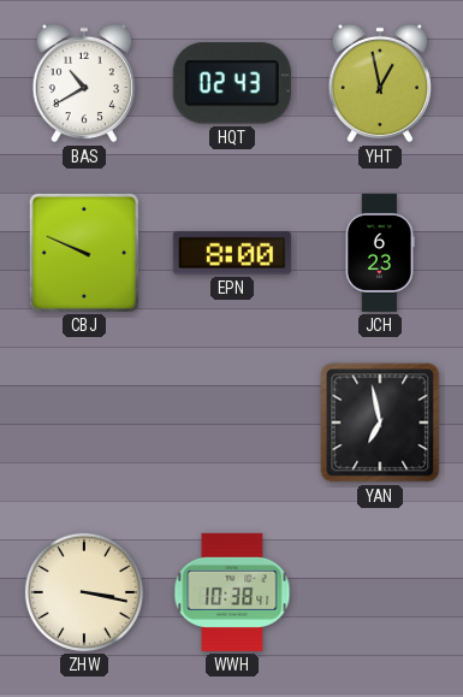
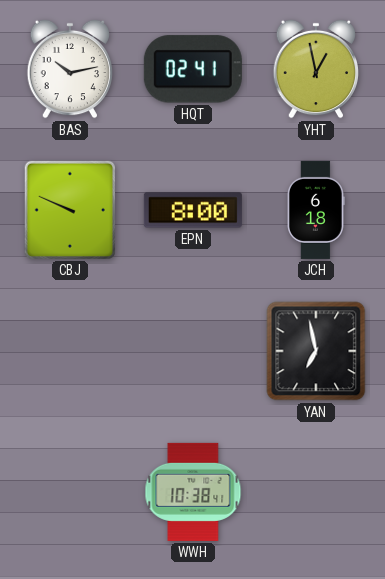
BAS: 10:40 -> 10:13 (69, 69)
HQT: 02:43 -> 02:41 (193, 69)
JCH: 6:23 -> 6:18 (316, 210)
ZHW: 3:17 -> none (84, 592)
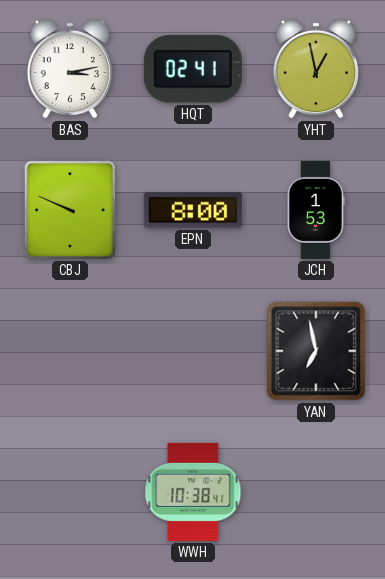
BAS: 10:13 -> 3:13 (69, 69)
JCH: 6:18 -> 1:53 (316, 210)
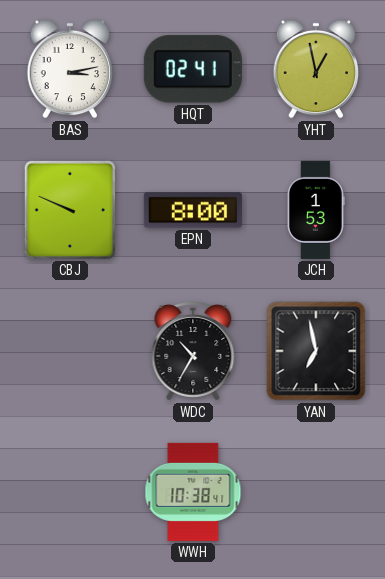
WDC: none -> 10:35 (193, 352)
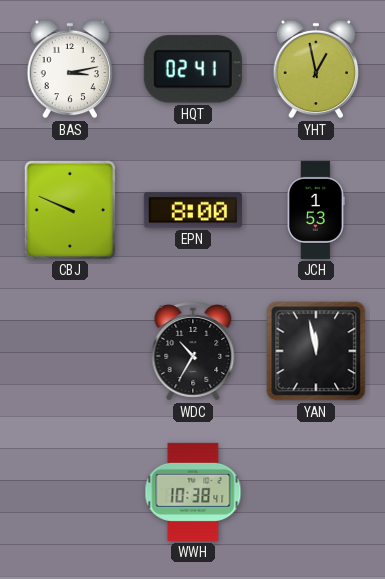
YAN: 6:58 -> 11:58 (316, 351)
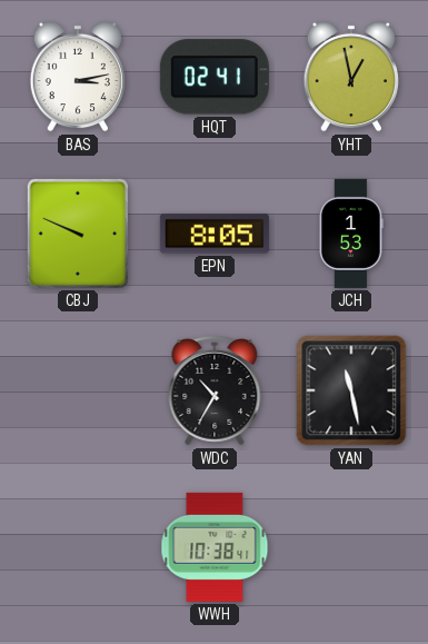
EPN: 8:00 -> 8:05 (215, 234)
YAN: 11:58 -> 11:28 (351, 390)
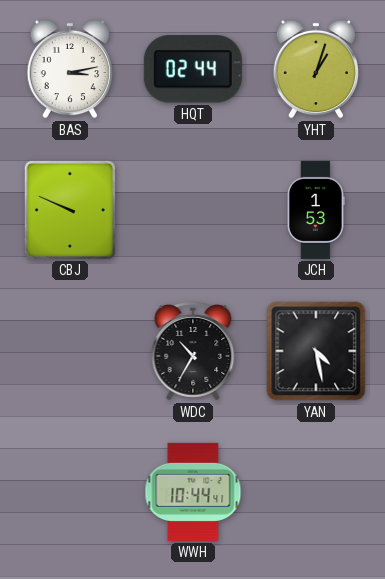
HQT: 02:41 -> 02:44 (193, 69)
YHT: 12:58 -> 1:03 (315, 69)
EPN: 8:05 -> none (215, 234)
YAN: 11:28 -> 4:28 (316, 351)
WWH: 10:38 -> 10:44 (193, 492)
